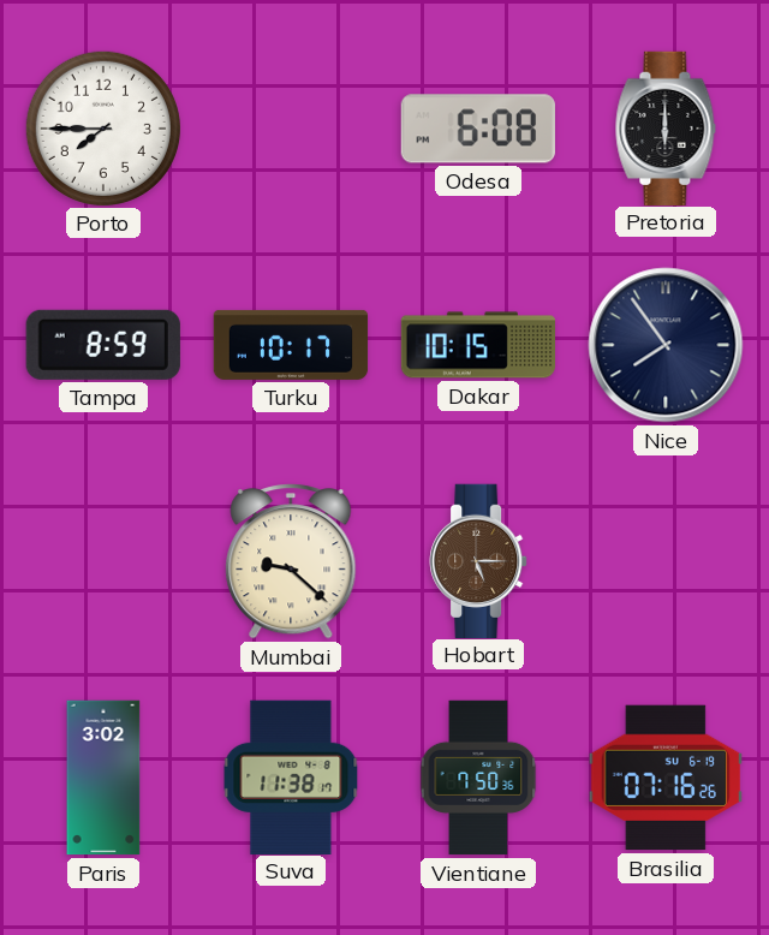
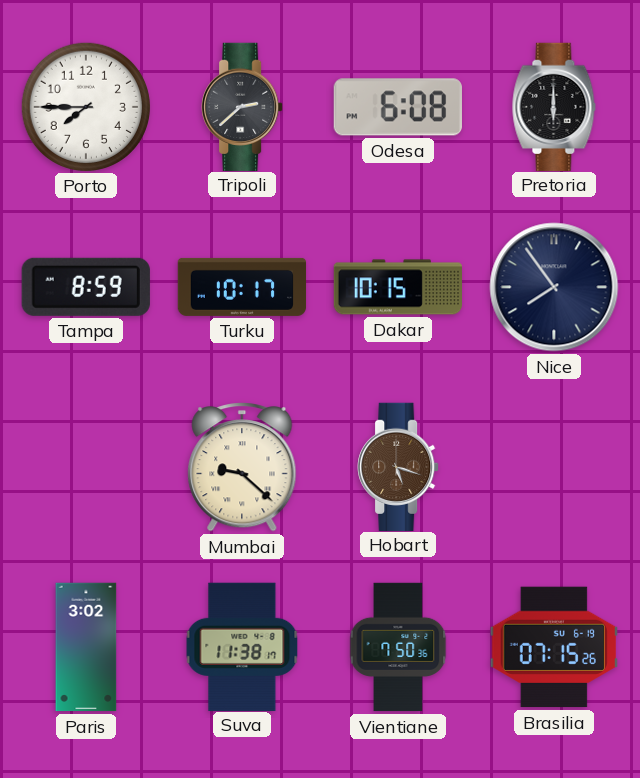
Tripoli: none -> 2:38 (242, 106)
Hobart: 5:15 -> 5:18 (398, 466)
Brasilia: 07:16 -> 07:15 (553, 647)
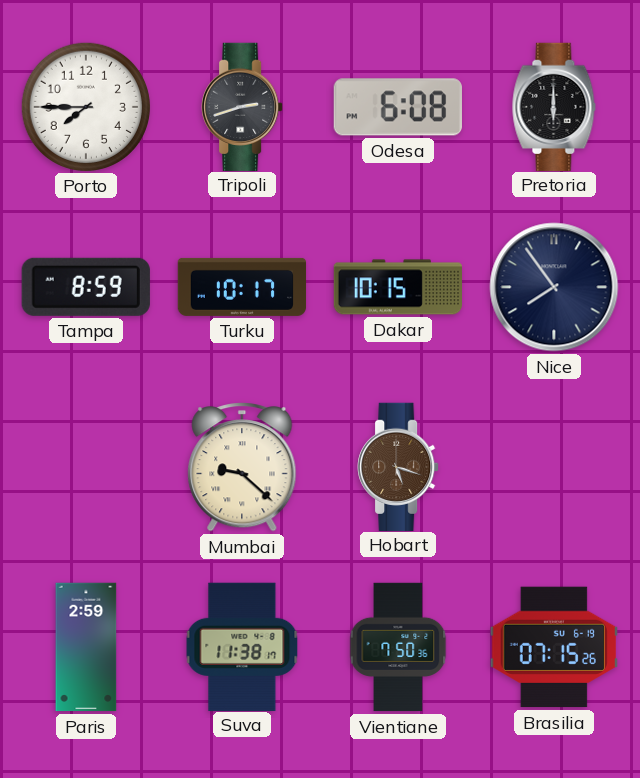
Tripoli: 2:38 -> 2:42 (242, 106)
Paris: 3:02 -> 2:59 (86, 647)
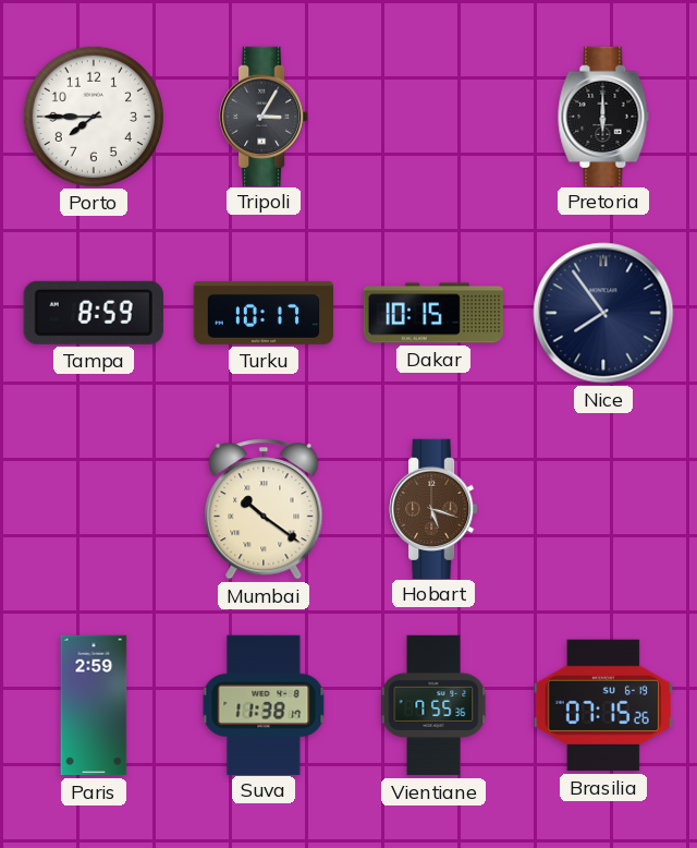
Tripoli: 2:42 -> 3:05 (264, 116)
Odesa: 6:08 -> none (398, 107)
Mumbai: 9:22 -> 10:21 (264, 510)
Vientiane: 7:50 -> 7:55 (433, 705)
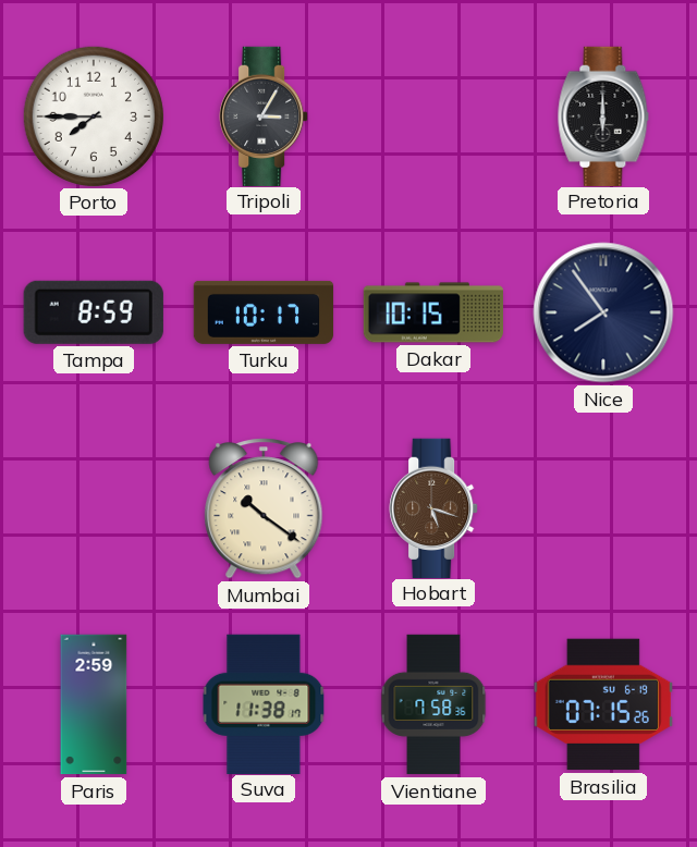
Vientiane: 7:55 -> 7:58 (433, 704)
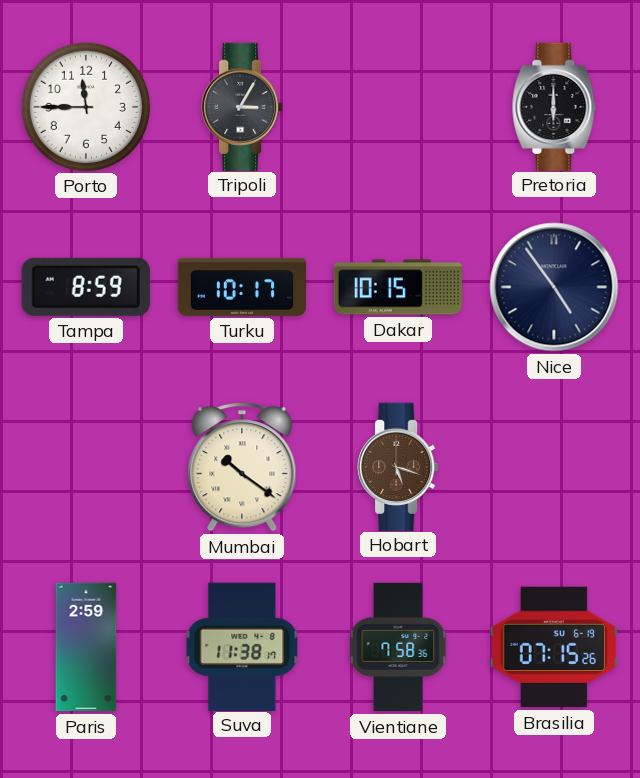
Porto: 7:45 -> 11:45 (85, 106)
Nice: 7:54 -> 4:54 (554, 287)
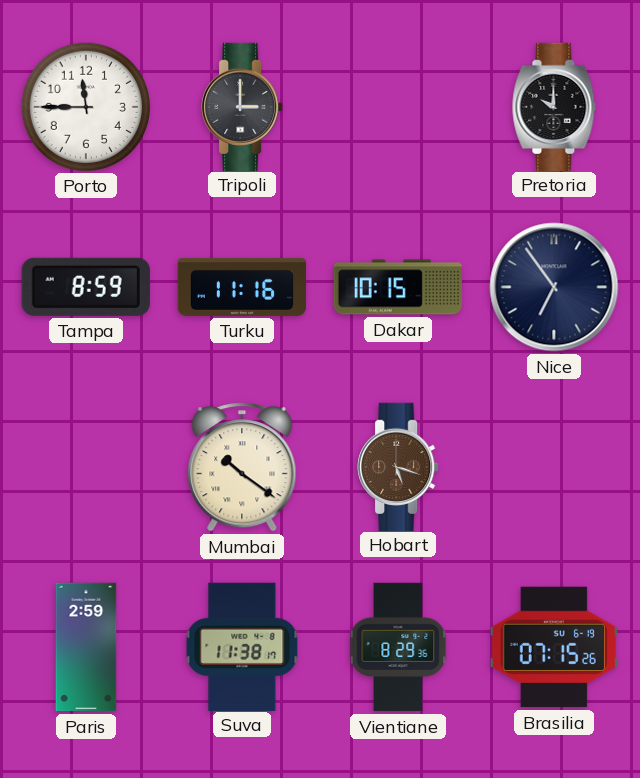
Tripoli: 3:05 -> 3:00 (242, 106)
Pretoria: 6:00 -> 10:00 (554, 106)
Turku: 10:17 -> 11:16 (242, 287)
Nice: 4:54 -> 6:54 (554, 287)
Vientiane: 7:58 -> 8:29 (398, 647)
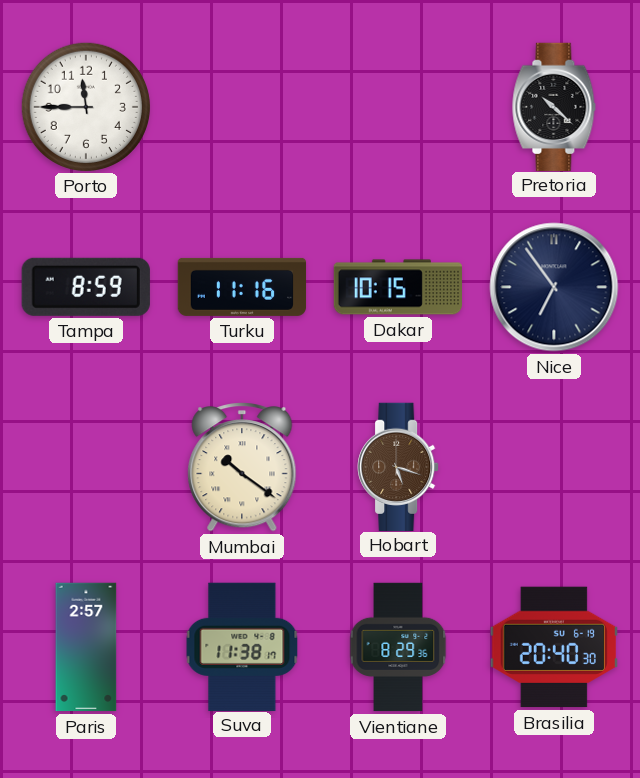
Tripoli: 3:00 -> none (242, 106)
Pretoria: 10:00 -> 10:22 (554, 106)
Paris: 2:59 -> 2:57 (86, 647)
Brasilia: 07:15 -> 20:40 (553, 647)
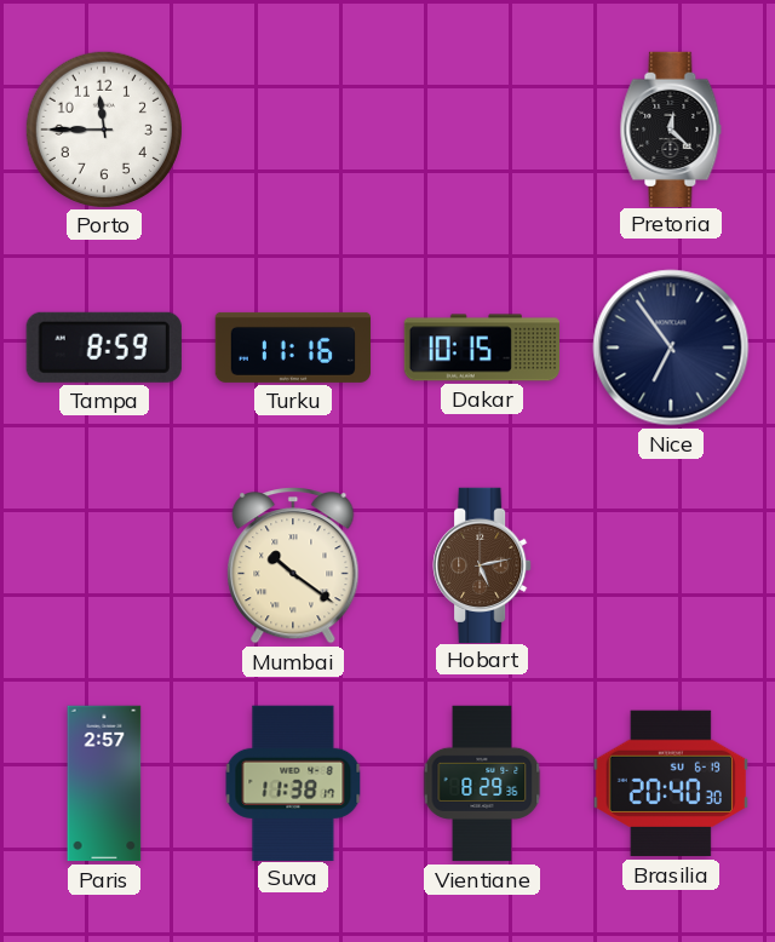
Pretoria: 10:22 -> 12:22 (671, 128)
Hobart: 5:18 -> 5:13 (482, 564)
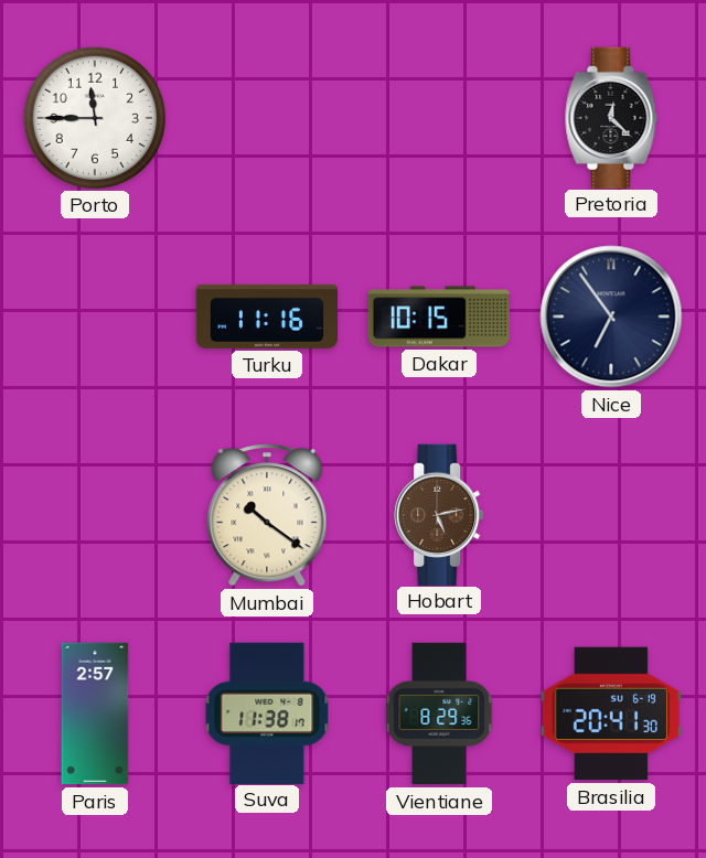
Tampa: 8:59 -> none (104, 347)
Brasilia: 20:40 -> 20:41 (610, 714)
